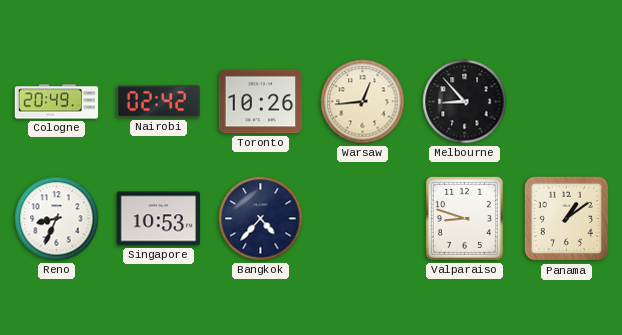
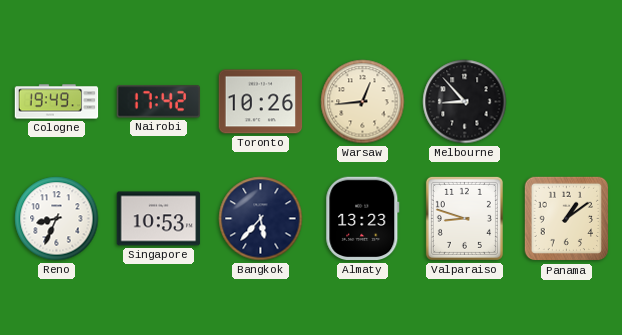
Cologne: 20:49 -> 19:49 (57, 102)
Nairobi: 02:42 -> 17:42 (158, 102)
Bangkok: 4:37 -> 5:37 (261, 219)
Almaty: none -> 13:23 (363, 219)
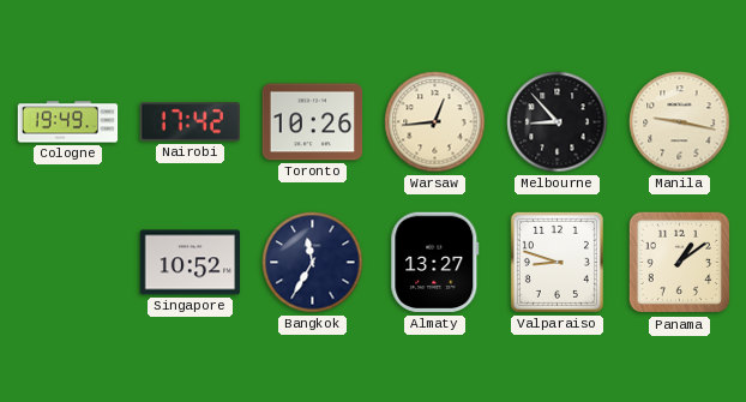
Manila: none -> 9:17 (680, 122)
Reno: 8:34 -> none (57, 219)
Singapore: 10:53 -> 10:52 (191, 263)
Bangkok: 5:37 -> 11:35 (313, 263)
Almaty: 13:23 -> 13:27 (435, 263)
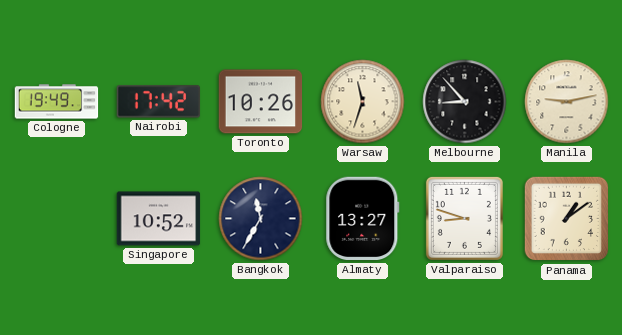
Warsaw: 12:44 -> 11:33 (363, 102)
Manila: 9:17 -> 9:13 (567, 102)
